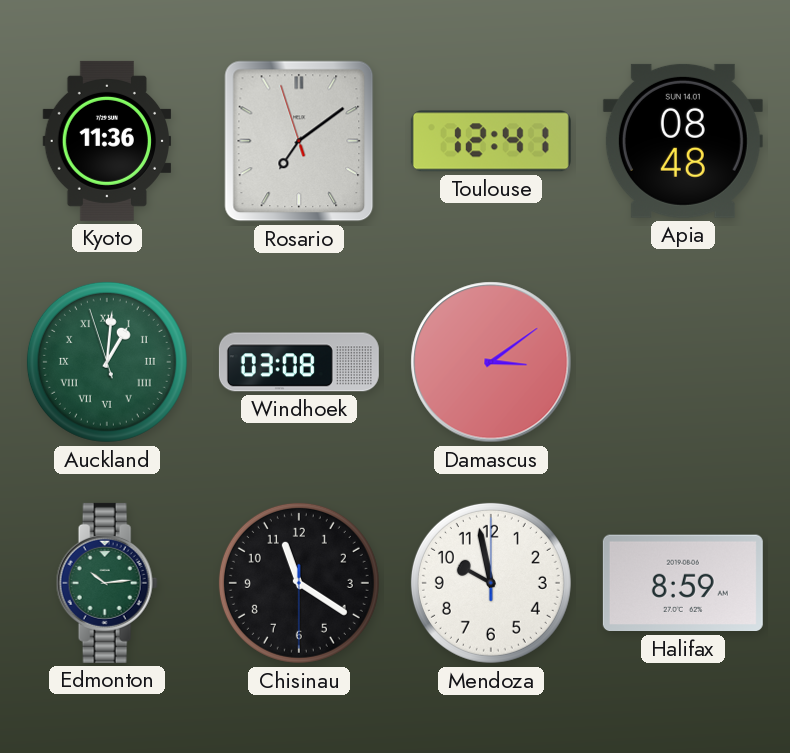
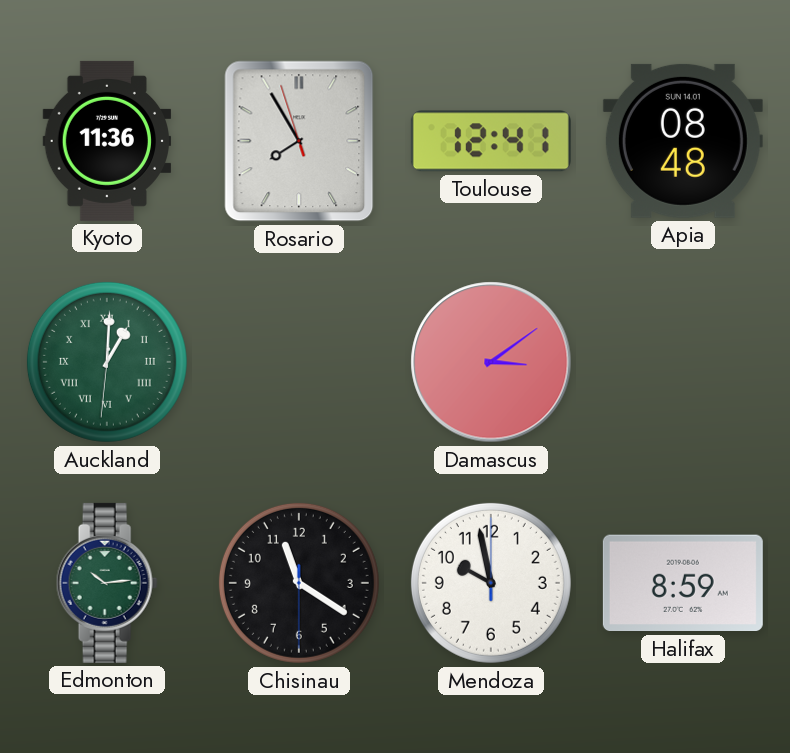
Rosario: 7:08 -> 7:54 (299, 141)
Auckland: 1:00:57 -> 1:00:31 (107, 362)
Windhoek: 03:08 -> none (299, 362)
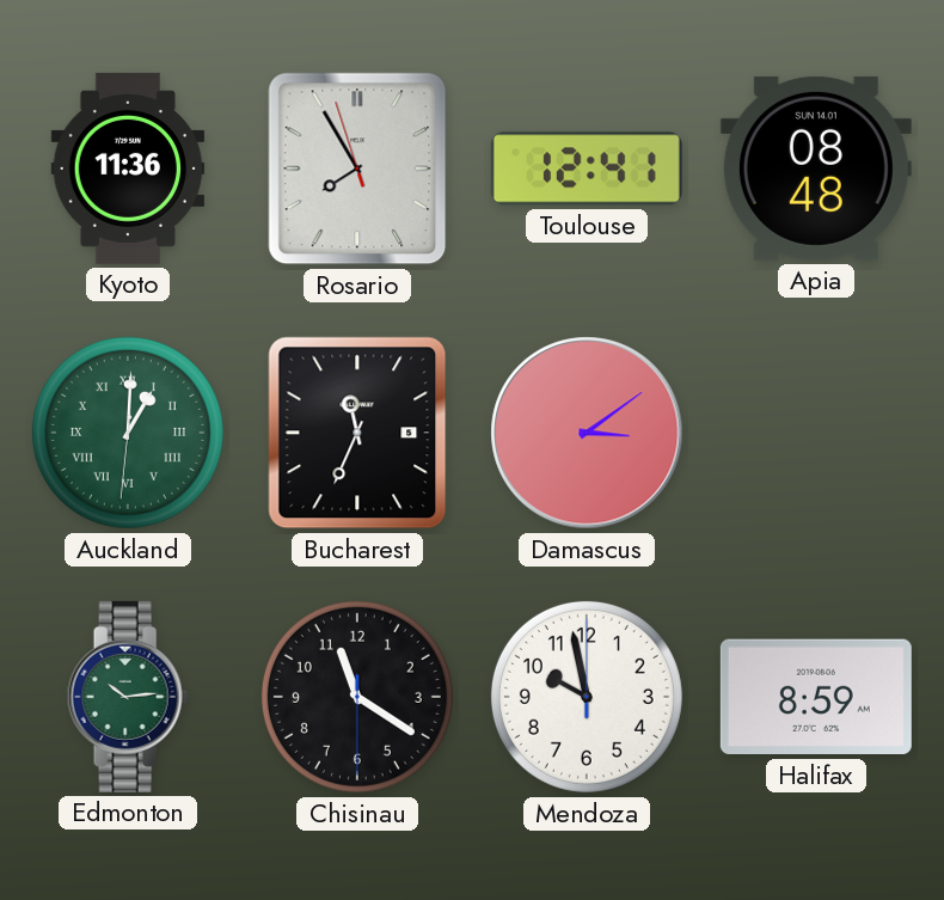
Bucharest: none -> 11:34 (357, 433)
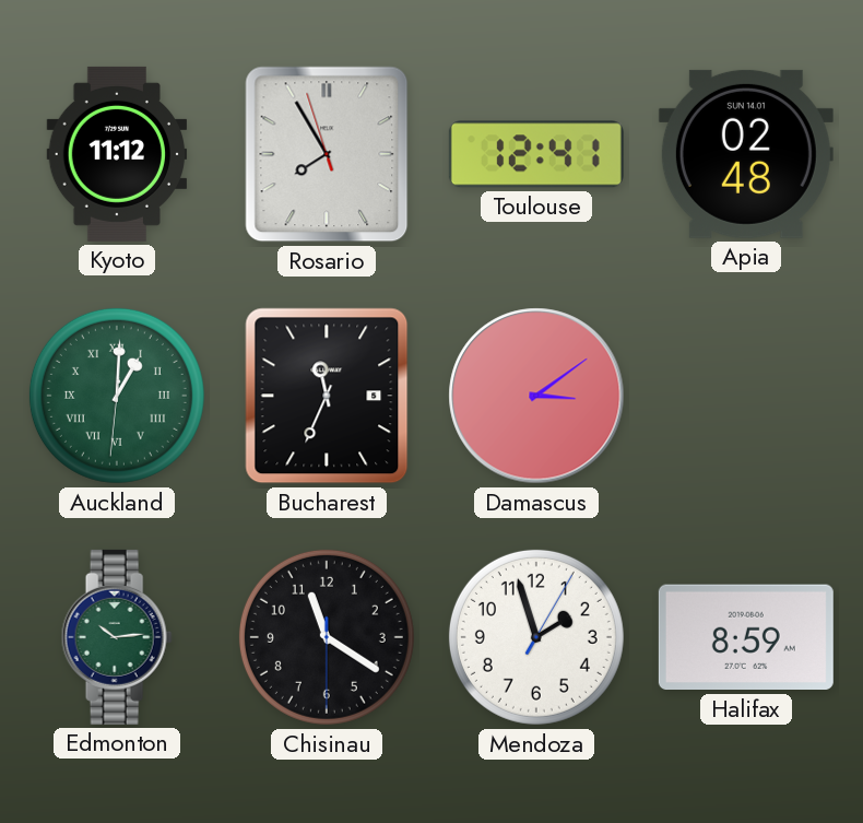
Kyoto: 11:36 -> 11:12 (117, 154)
Apia: 08:48 -> 02:48 (746, 154)
Mendoza: 9:58 -> 1:57 (536, 637)
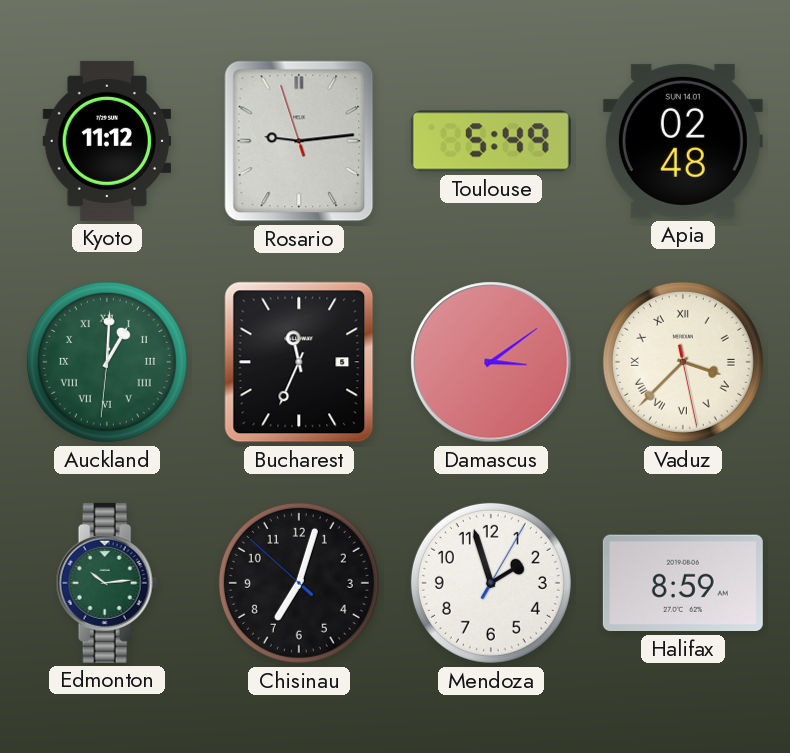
Rosario: 7:54 -> 9:13 (299, 141)
Toulouse: 12:41 -> 5:49 (491, 141)
Vaduz: none -> 3:37 (683, 362)
Chisinau: 11:20 -> 7:02 (299, 583)
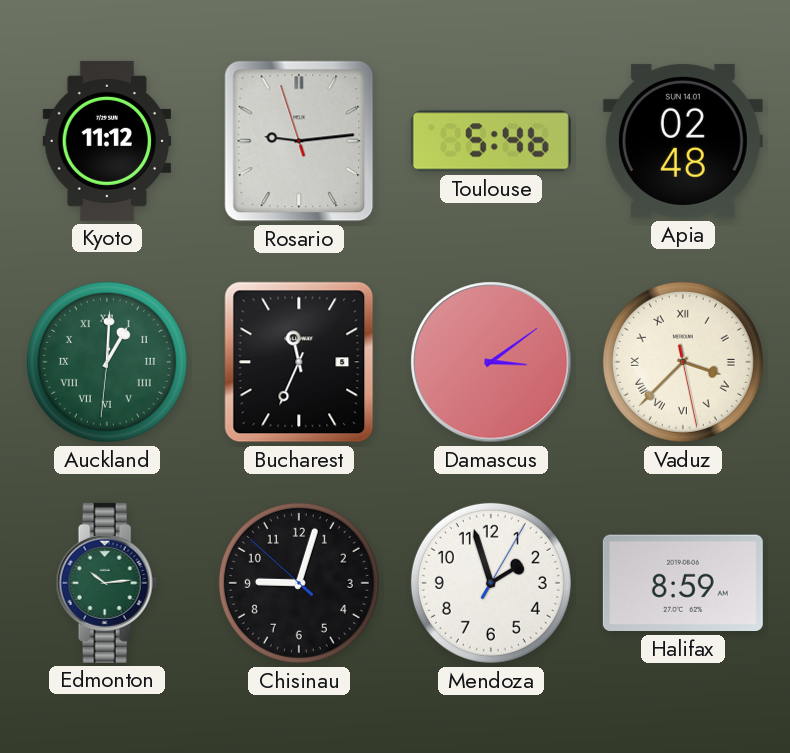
Toulouse: 5:49 -> 5:46 (491, 141)
Chisinau: 7:02 -> 9:02 (299, 583)
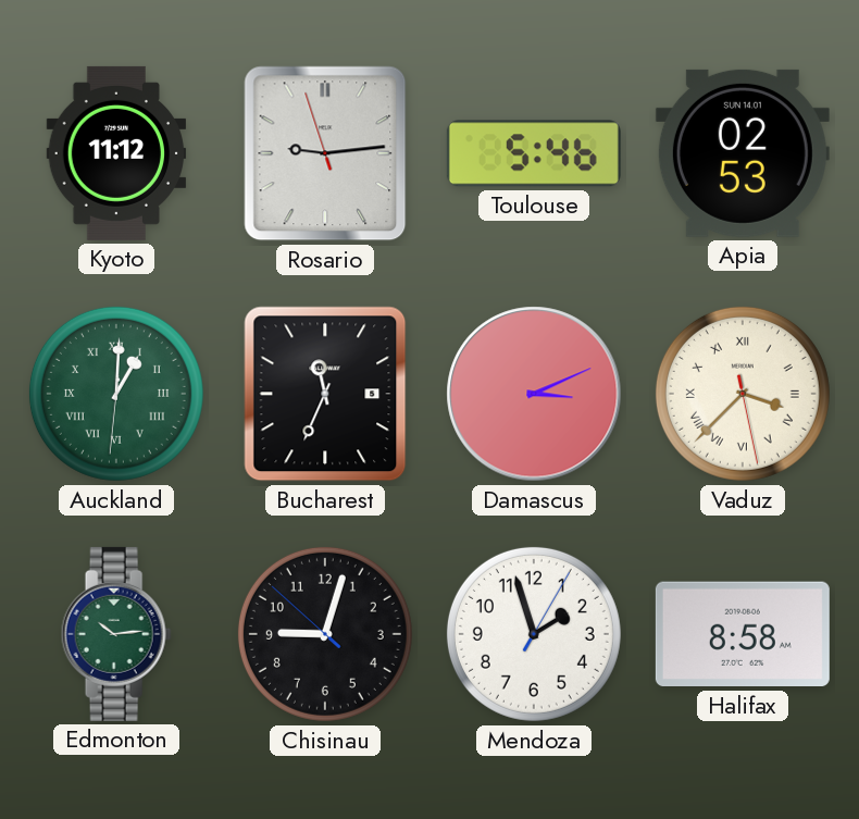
Apia: 02:48 -> 02:53 (743, 153)
Damascus: 3:09 -> 3:11 (534, 394)
Halifax: 8:59 -> 8:58 (743, 634)
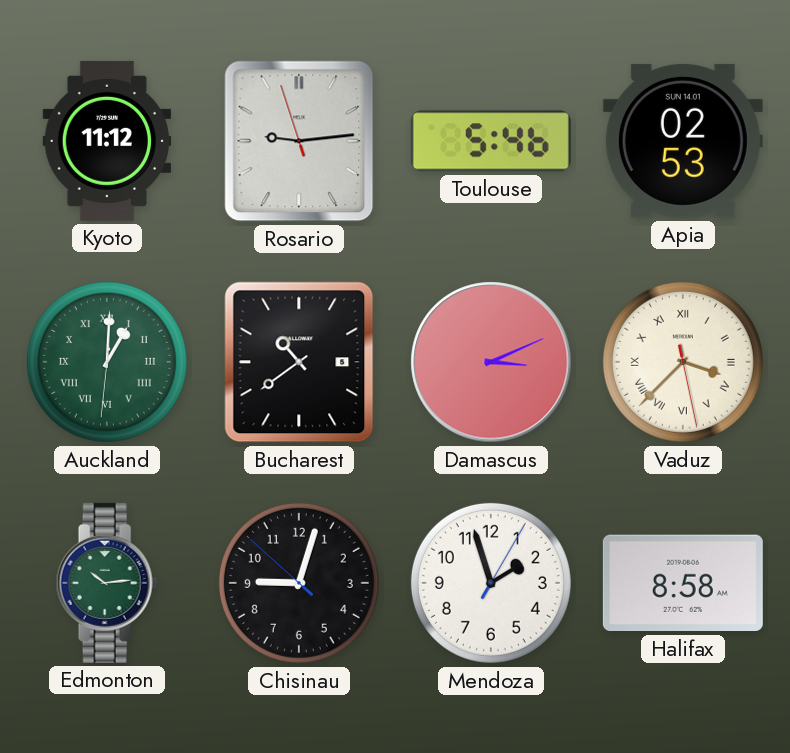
Bucharest: 11:34 -> 10:39 (299, 362)
